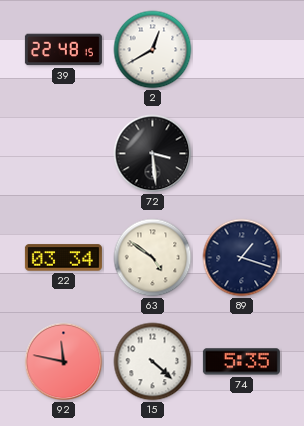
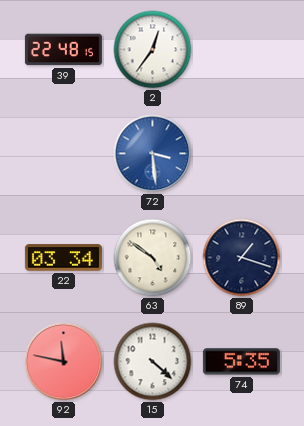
2: 12:40 -> 12:36 (153, 50)
72 dial: black -> blue (153, 154)
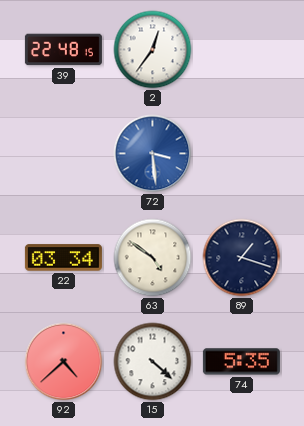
92: 11:47 -> 4:38 (64, 362)
